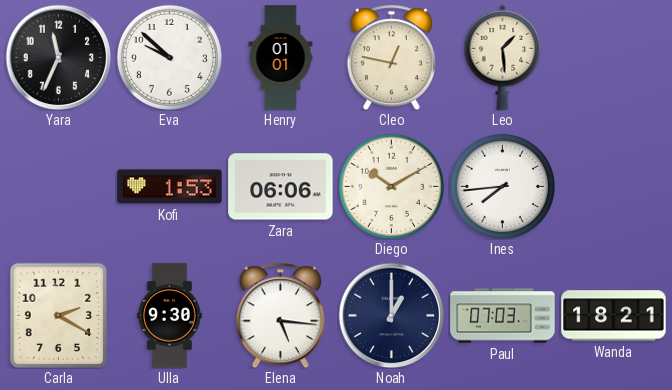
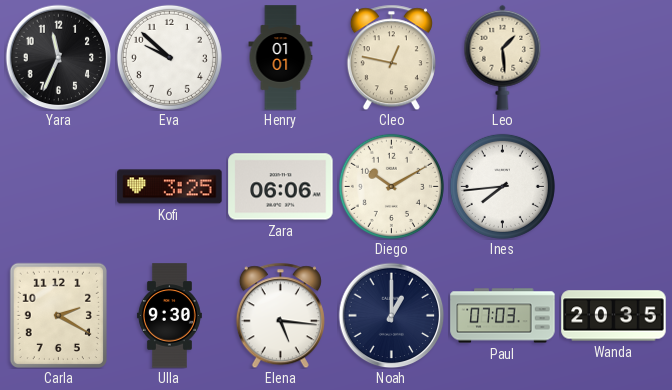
Kofi: 1:53 -> 3:25 (170, 187)
Wanda: 18:21 -> 20:35 (614, 316)
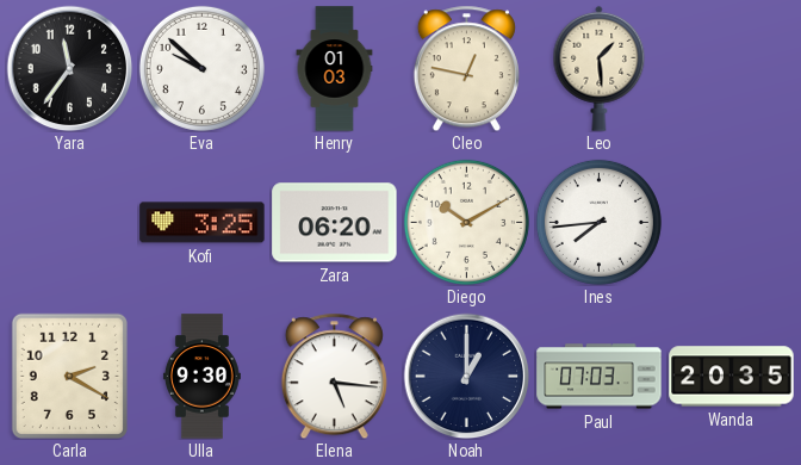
Yara: 11:34 -> 11:36 (69, 68)
Henry: 01:01 -> 01:03 (335, 69)
Zara: 06:06 -> 06:20 (335, 223)
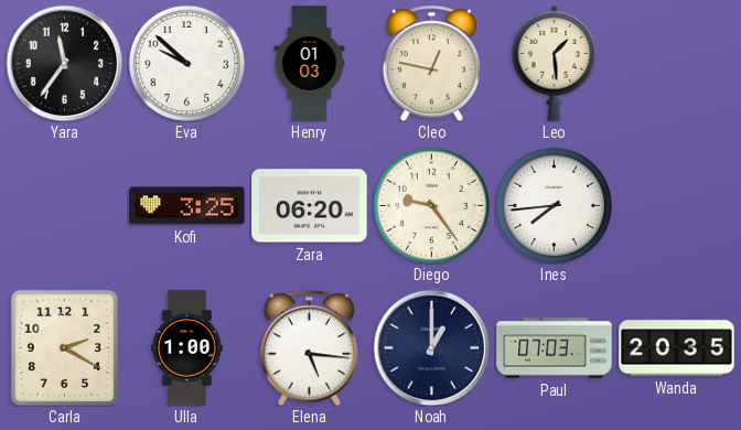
Diego: 10:10 -> 9:24 (431, 205)
Ulla: 9:30 -> 1:00 (186, 348)
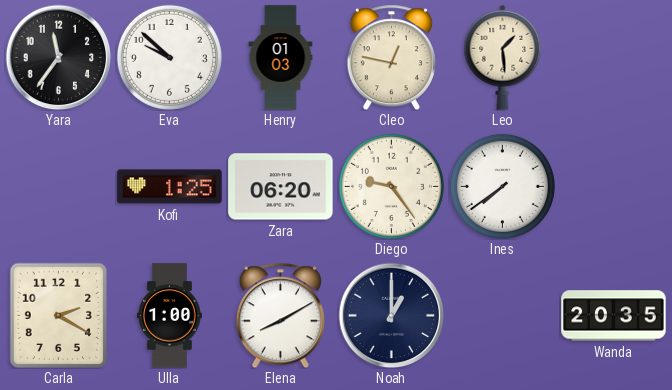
Kofi: 3:25 -> 1:25 (170, 187)
Ines: 7:44 -> 7:39 (502, 186)
Elena: 5:16 -> 8:10 (280, 315)
Paul: 07:03 -> none (555, 348)
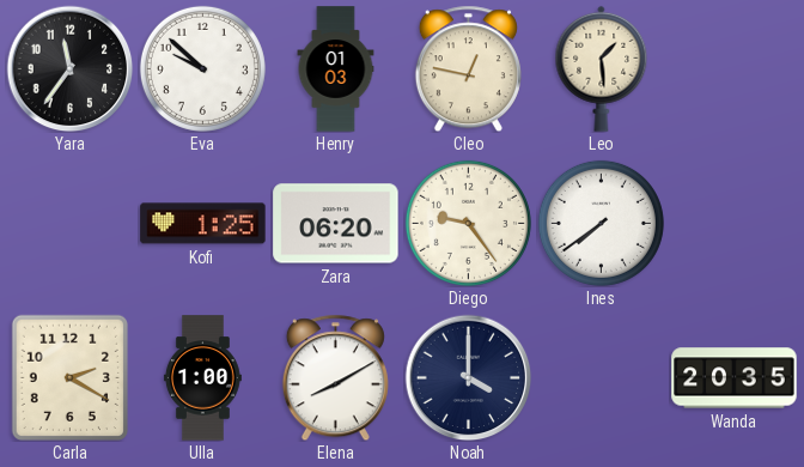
Noah: 1:00 -> 4:00 (468, 377)
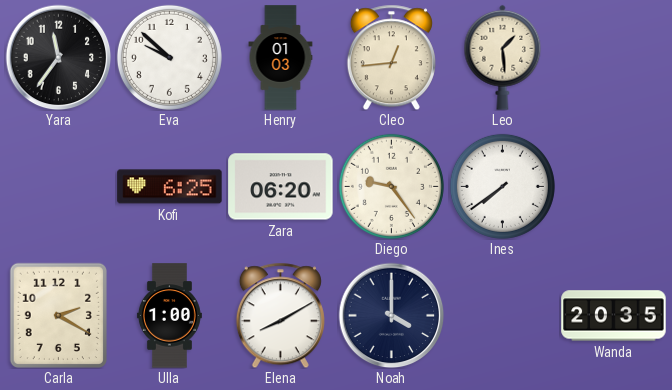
Cleo: 12:47 -> 12:44 (391, 57)
Kofi: 1:25 -> 6:25 (170, 187)
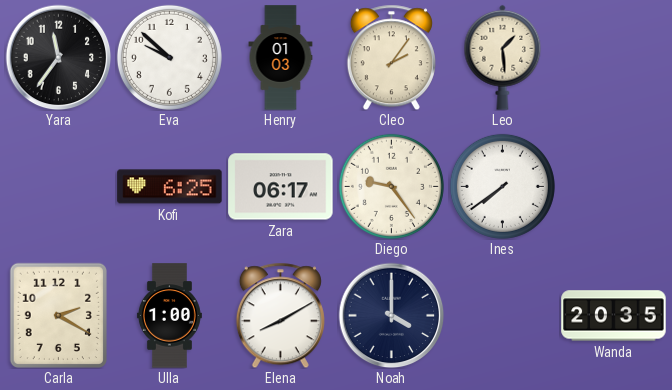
Cleo: 12:44 -> 2:06 (391, 57)
Zara: 06:20 -> 06:17 (281, 187)
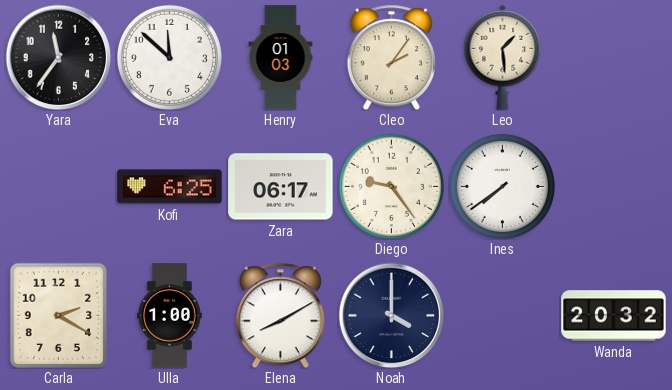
Eva: 9:52 -> 11:52 (169, 57)
Wanda: 20:35 -> 20:32 (614, 316)
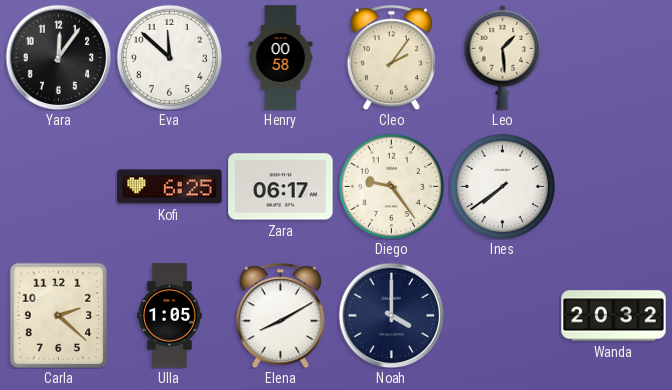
Yara: 11:36 -> 12:06 (58, 57)
Henry: 01:03 -> 00:58 (281, 58)
Carla: 2:20 -> 2:22 (58, 315)
Ulla: 1:00 -> 1:05 (169, 316)
